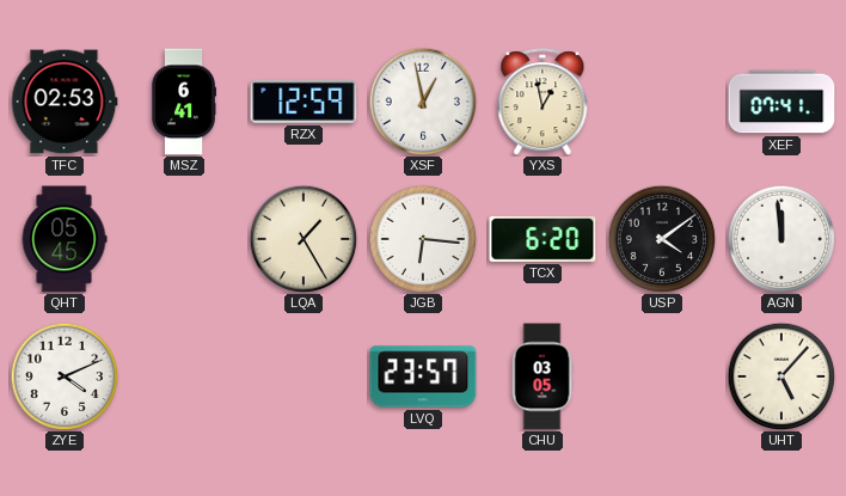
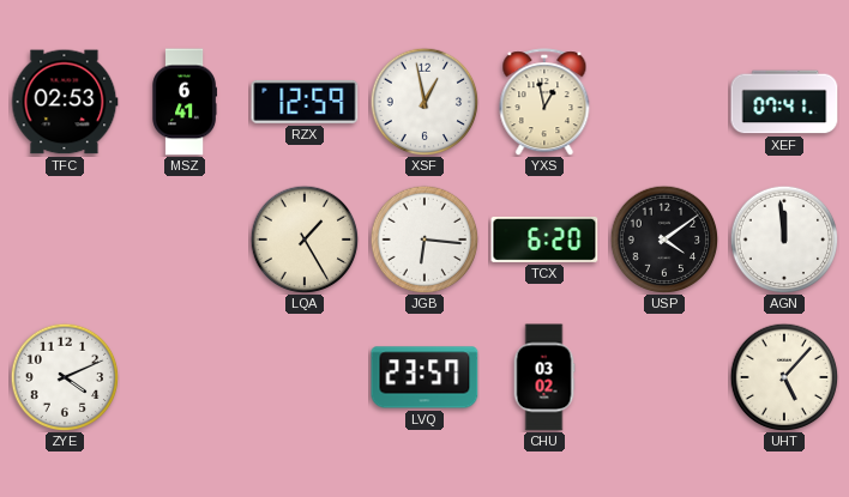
QHT: 05:45 -> none (65, 239)
CHU: 03:05 -> 03:02 (544, 377)
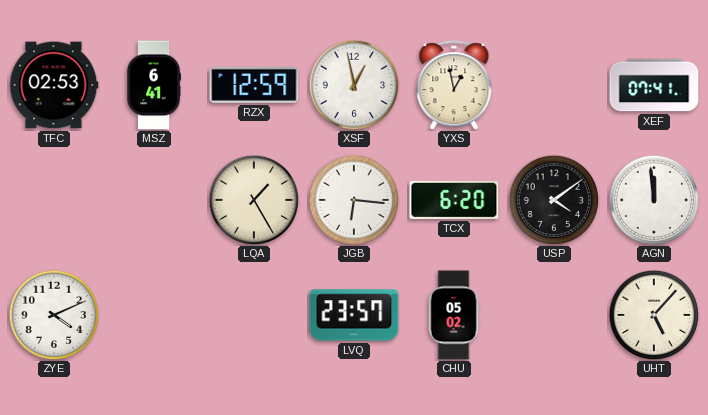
CHU: 03:02 -> 05:02 (454, 315)
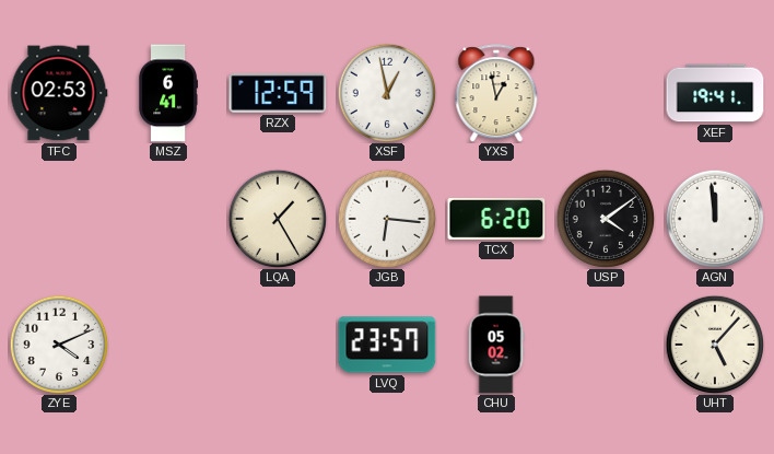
XEF: 07:41 -> 19:41 (715, 93)
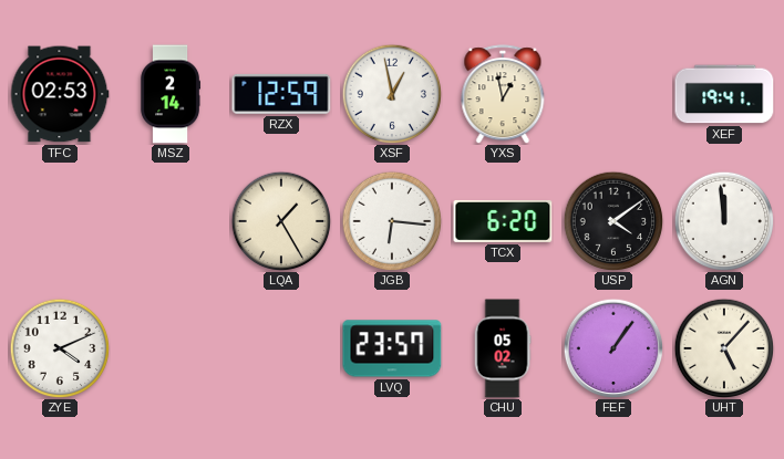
MSZ: 6:41 -> 2:14 (169, 94)
FEF: none -> 1:06 (613, 348)
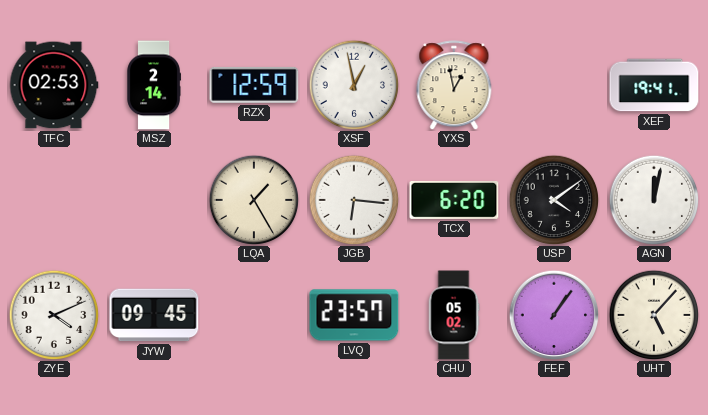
AGN: 11:59 -> 12:02 (654, 200)
JYW: none -> 09:45 (154, 315)
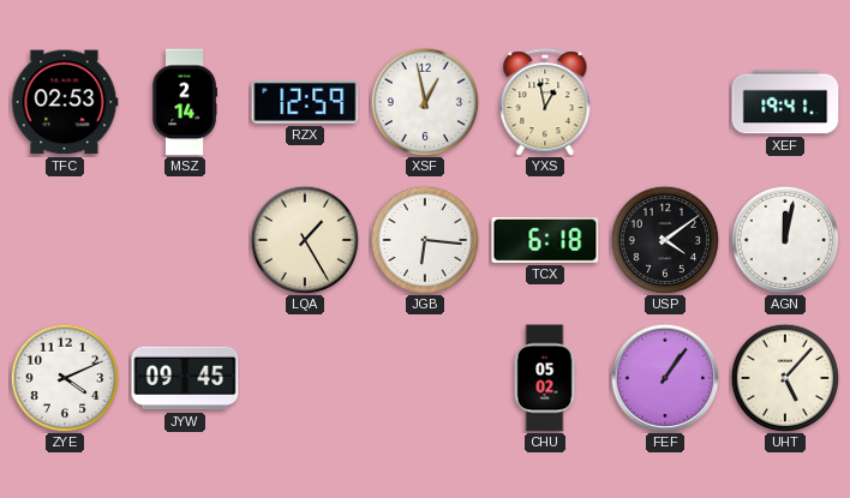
TCX: 6:20 -> 6:18 (545, 240)
LVQ: 23:57 -> none (354, 315)
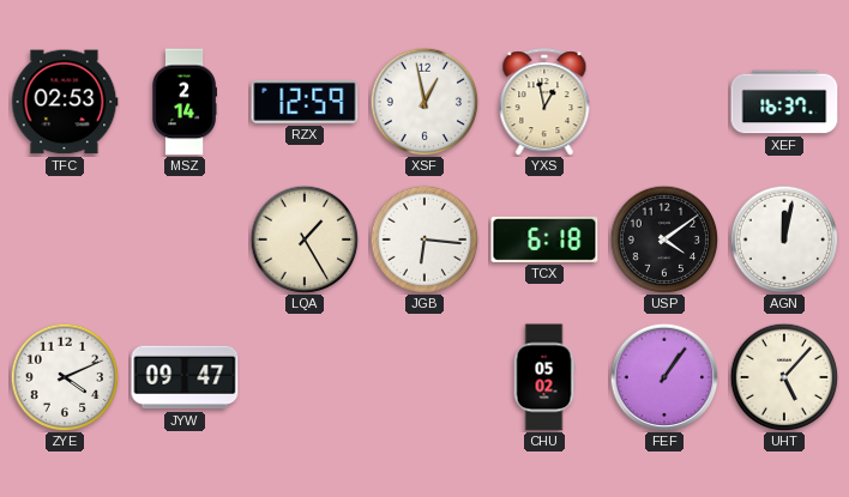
XEF: 19:41 -> 16:37 (784, 102)
JYW: 09:45 -> 09:47 (185, 377)
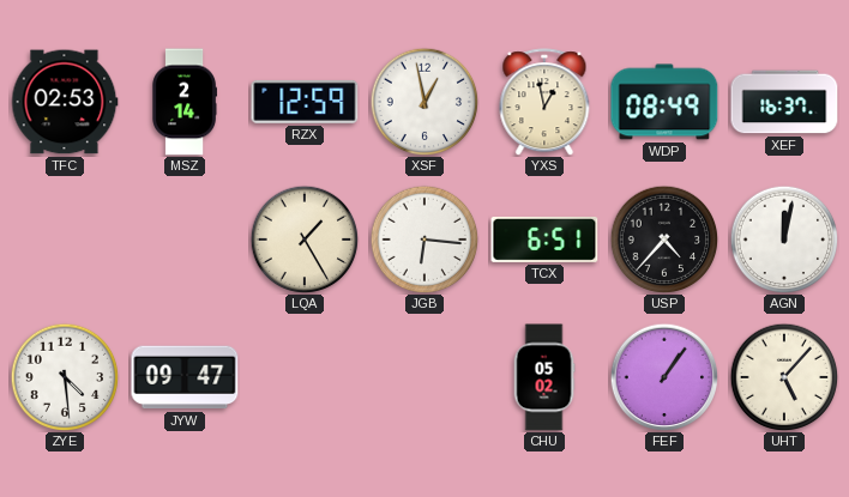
WDP: none -> 08:49 (664, 102)
TCX: 6:18 -> 6:51 (544, 240)
USP: 4:09 -> 4:37 (664, 240)
ZYE: 4:11 -> 4:29 (65, 377)
